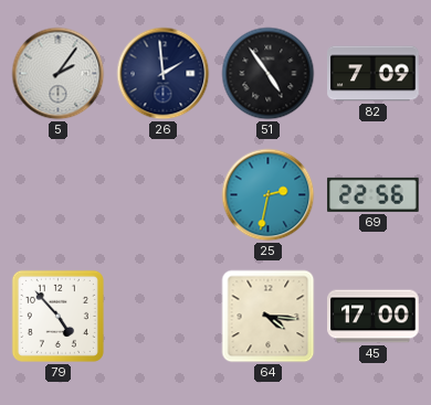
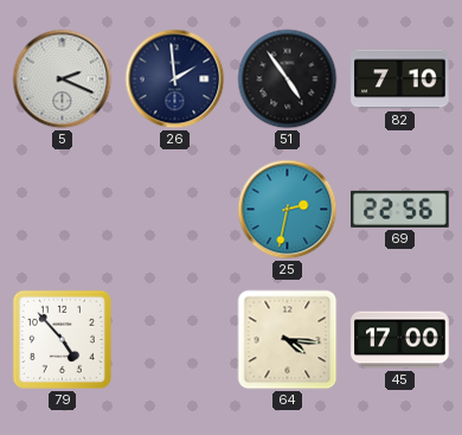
5: 2:06 -> 2:19 (63, 79)
82: 7:09 -> 7:10 (400, 79)
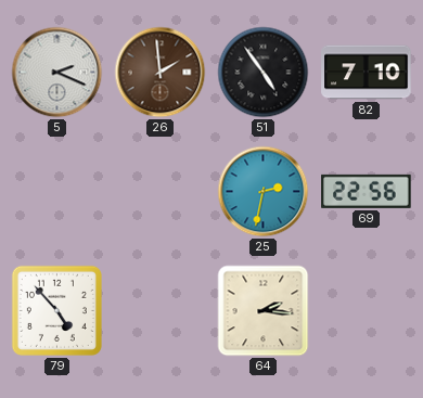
26 dial: navy -> brown (161, 73)
64: 4:16 -> 2:16 (264, 311)
45: 17:00 -> none (400, 340)
